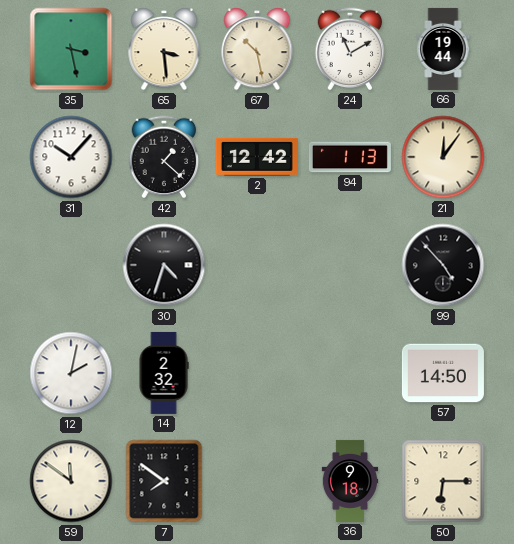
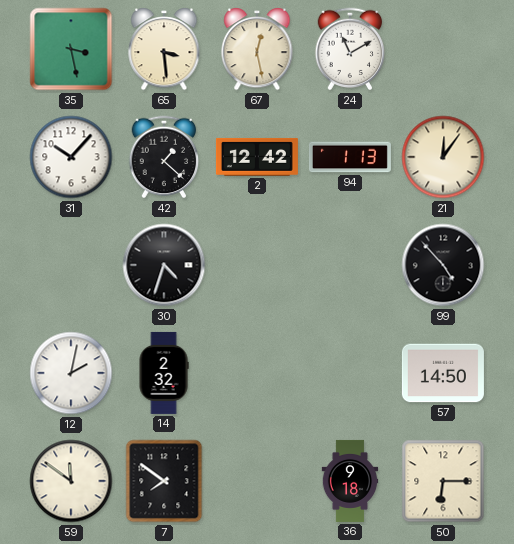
67: 10:28 -> 12:28 (257, 50)
66: 19:44 -> none (443, 49)
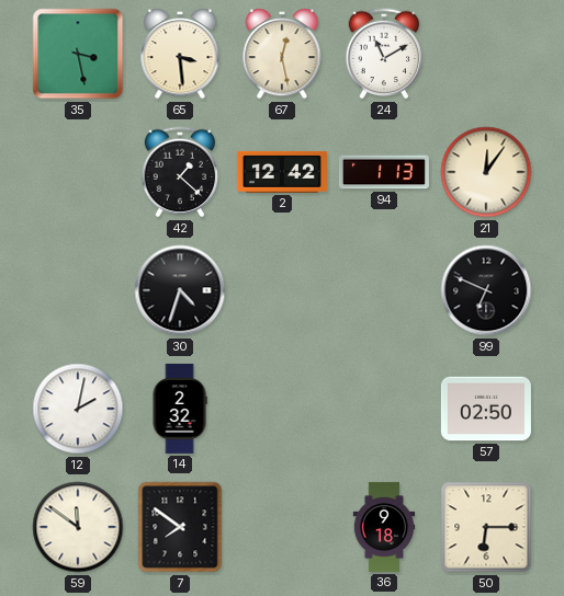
31: 10:07 -> none (71, 157)
99: 4:53 -> 6:49 (486, 290)
57: 14:50 -> 02:50 (486, 409)
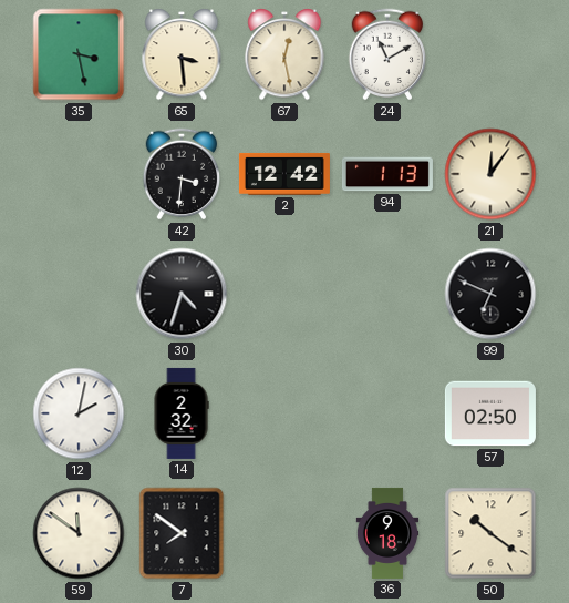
42: 1:22 -> 3:31 (182, 174)
50: 6:15 -> 10:21 (490, 533)
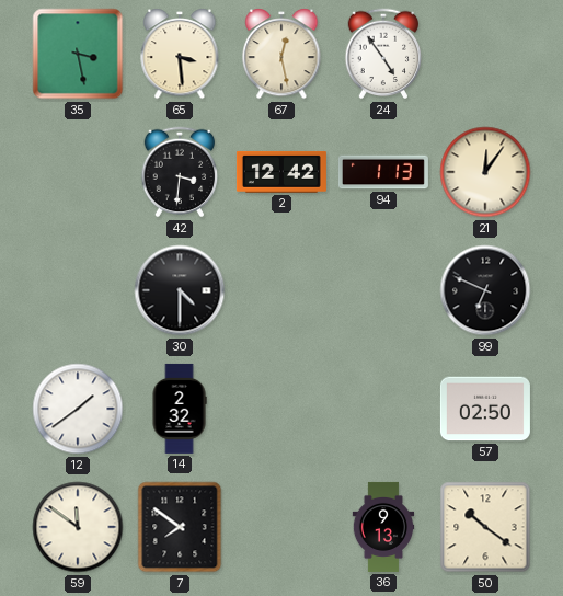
24: 11:10 -> 4:54 (383, 54)
30: 4:33 -> 4:30 (180, 290)
12: 2:02 -> 1:39 (78, 409)
36: 9:18 -> 9:13 (383, 527)
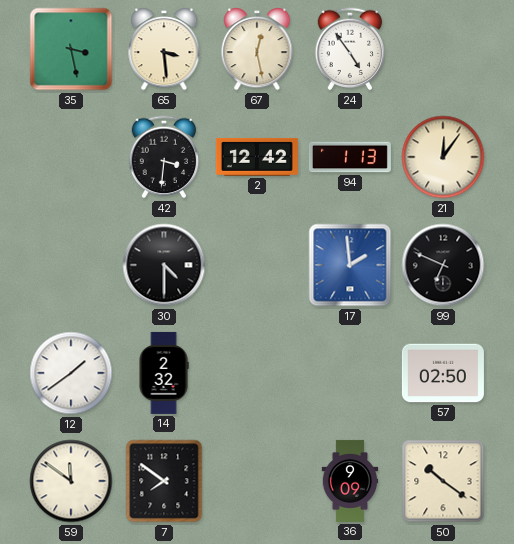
17: none -> 1:59 (350, 265)
36: 9:13 -> 9:09 (350, 481)
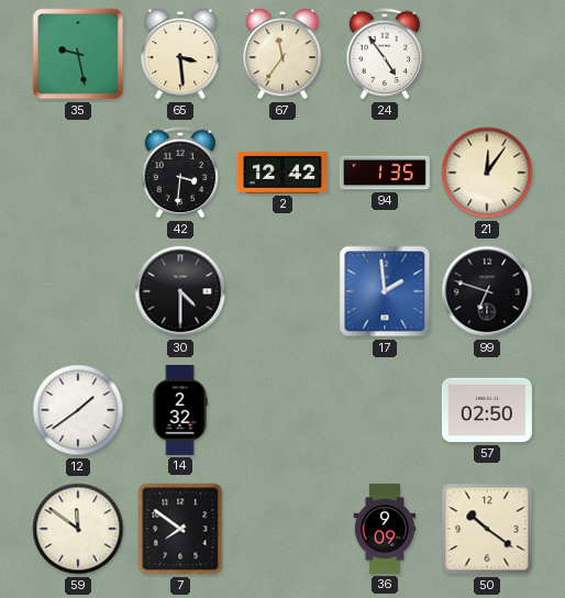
35: 3:28 -> 9:28 (78, 54)
67: 12:28 -> 11:36 (282, 55)
94: 1:13 -> 1:35 (385, 173)
99: 6:49 -> 6:48 (487, 291)
